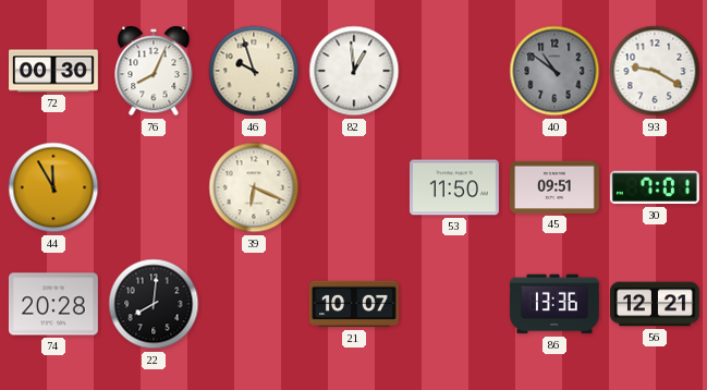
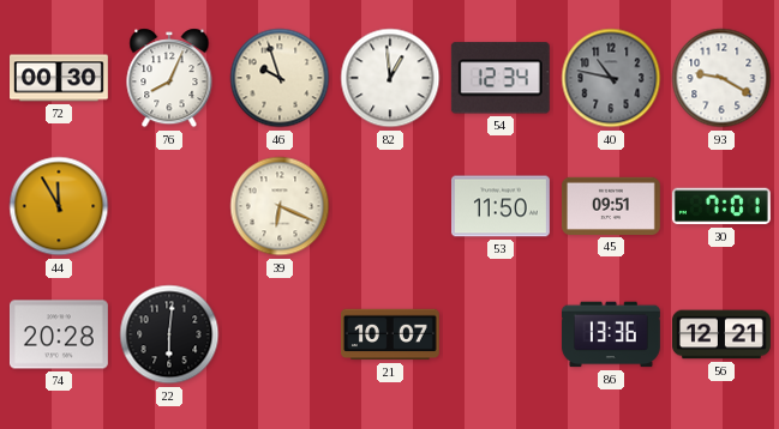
54: none -> 12:34 (501, 78)
40: 10:51 -> 10:47 (611, 78)
22: 8:01 -> 6:01 (169, 334)
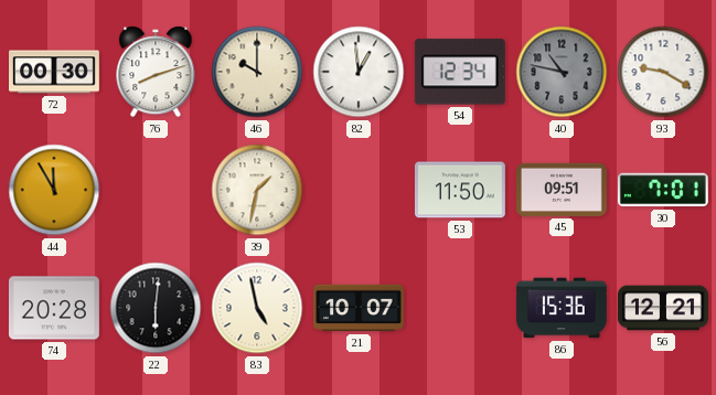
76: 8:04 -> 8:12 (156, 72)
46: 9:57 -> 10:00 (257, 72)
39: 6:19 -> 1:32 (257, 190)
83: none -> 4:58 (257, 308)
86: 13:36 -> 15:36 (562, 308)
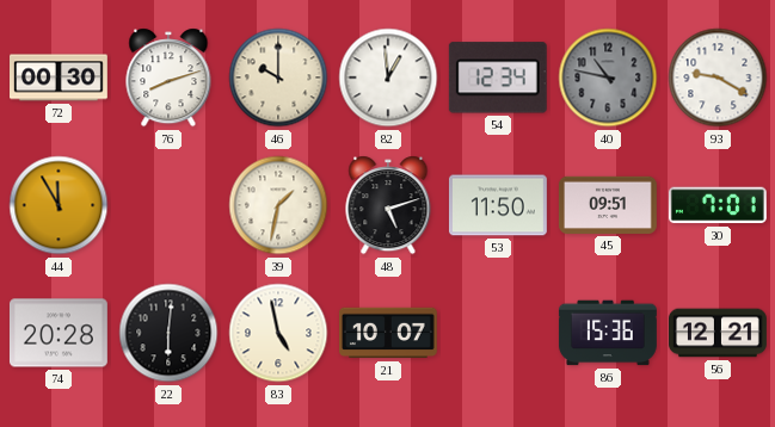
48: none -> 5:12 (388, 205)
